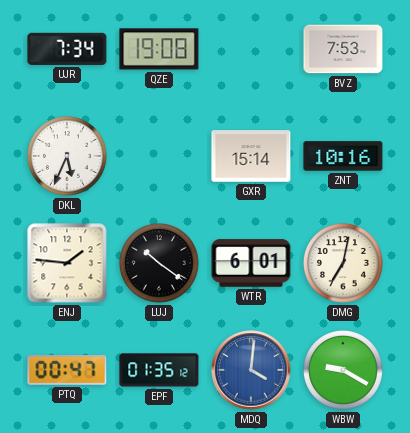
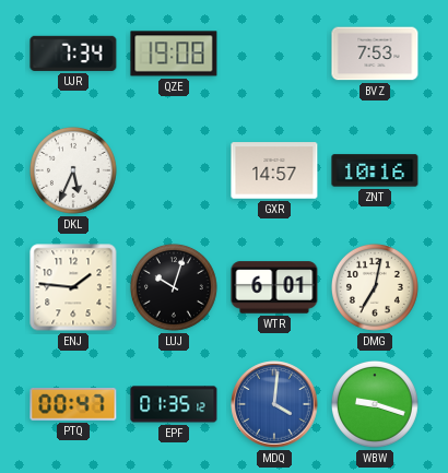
GXR: 15:14 -> 14:57 (274, 170)
LUJ: 10:21 -> 10:03 (174, 287)
WBW: 9:20 -> 9:18 (375, 404)
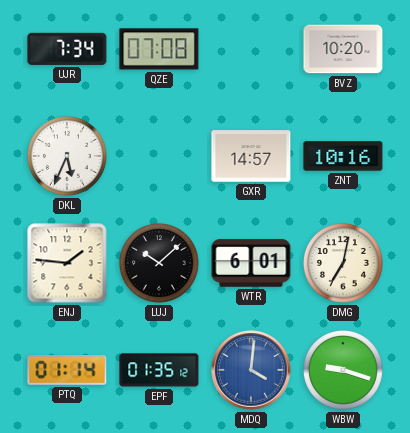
QZE: 19:08 -> 07:08 (159, 49)
BVZ: 7:53 -> 10:20 (343, 49)
LUJ: 10:03 -> 10:08 (159, 263)
PTQ: 00:47 -> 01:14 (67, 371)
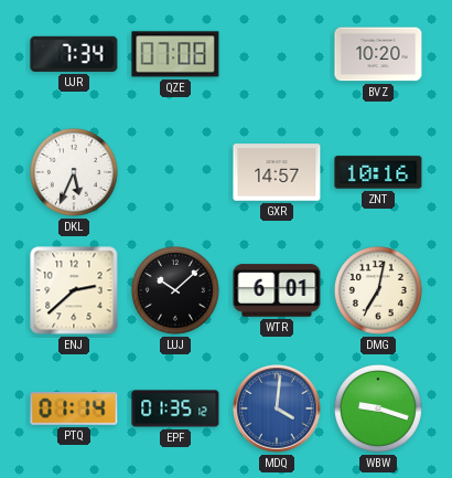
ENJ: 1:46 -> 2:38 (74, 290)
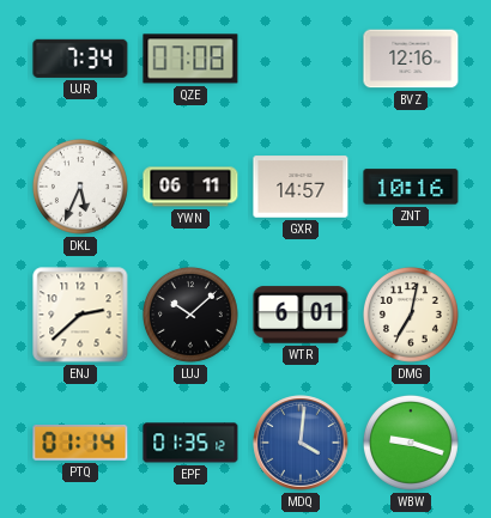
BVZ: 10:20 -> 12:16 (411, 59)
YWN: none -> 06:11 (190, 187)
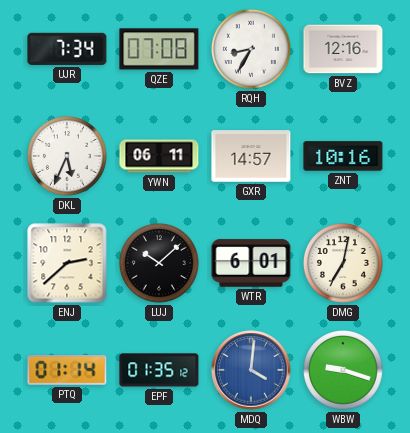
RQH: none -> 8:35 (251, 49)
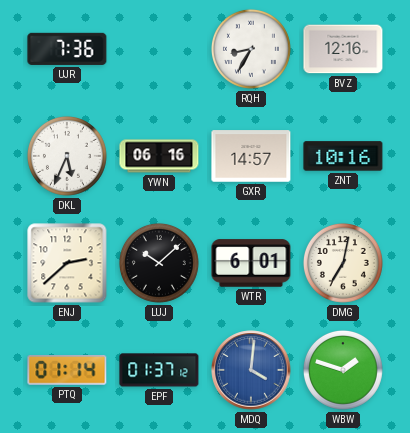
UJR: 7:34 -> 7:36 (67, 49)
QZE: 07:08 -> none (159, 49)
YWN: 06:11 -> 06:16 (159, 156)
EPF: 01:35 -> 01:37 (159, 370)
WBW: 9:18 -> 1:48 (343, 370)
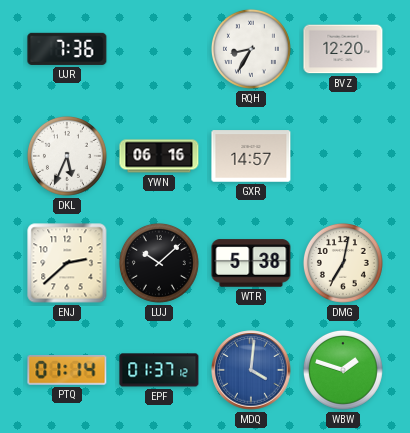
BVZ: 12:16 -> 12:20 (343, 49)
ZNT: 10:16 -> none (343, 156)
WTR: 6:01 -> 5:38 (251, 263)
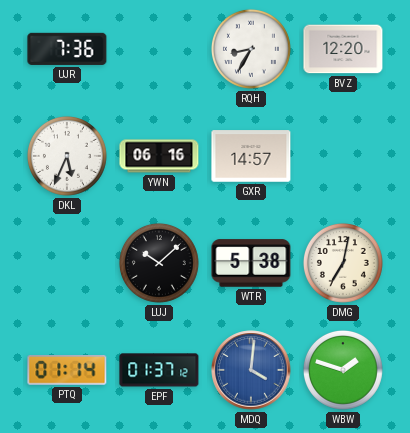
ENJ: 2:38 -> none (67, 263)
